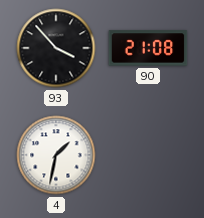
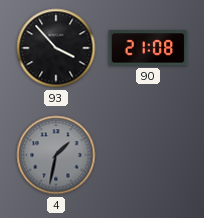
4 dial: white -> grey (56, 155)
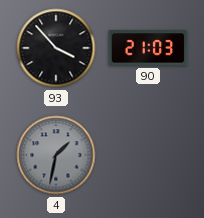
90: 21:08 -> 21:03 (148, 48)
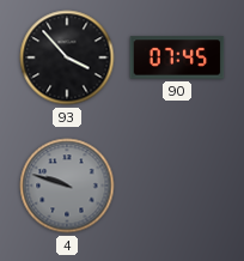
90: 21:03 -> 07:45 (177, 57)
4: 1:32 -> 9:48 (67, 186)
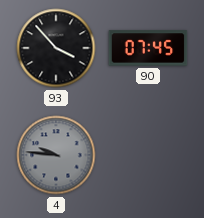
4: 9:48 -> 9:46 (56, 155)
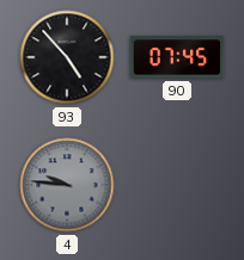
93: 3:53 -> 4:53 (67, 57)
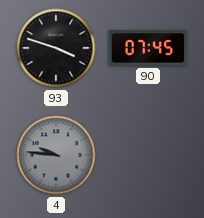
93: 4:53 -> 3:48 (56, 48)
